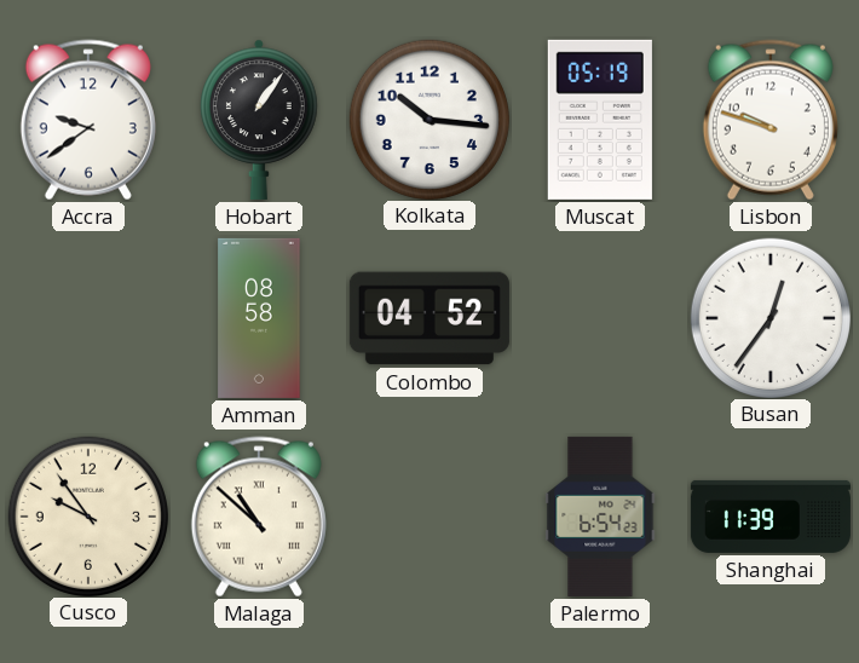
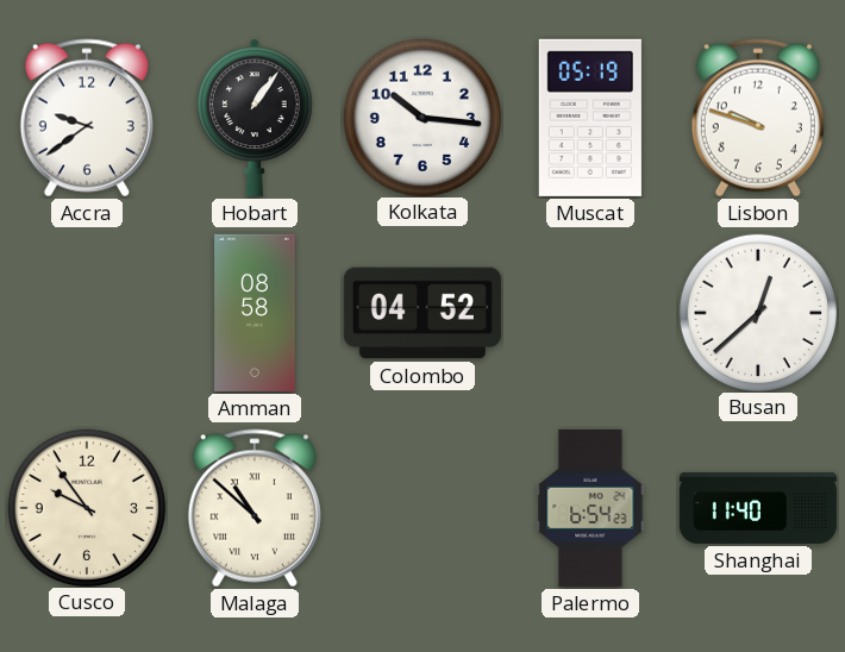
Busan: 12:36 -> 12:38 (757, 312)
Shanghai: 11:39 -> 11:40 (758, 508)
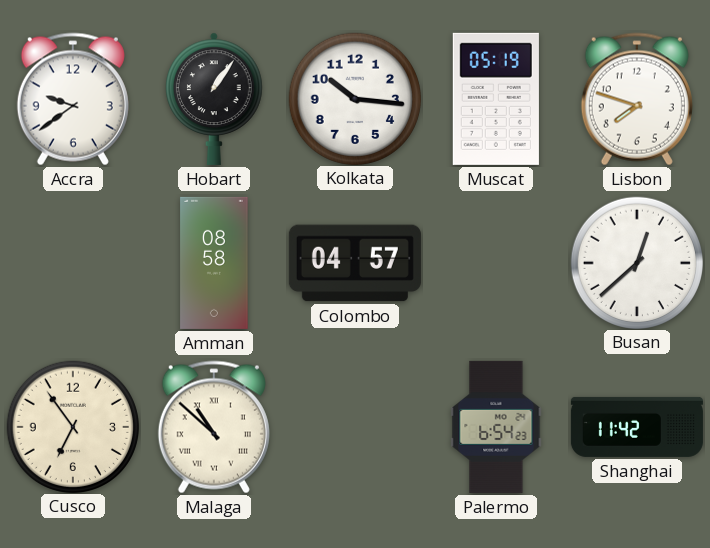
Lisbon: 9:48 -> 7:48 (637, 99)
Colombo: 04:52 -> 04:57 (355, 263)
Cusco: 9:54 -> 6:54 (72, 426)
Shanghai: 11:40 -> 11:42 (637, 427)
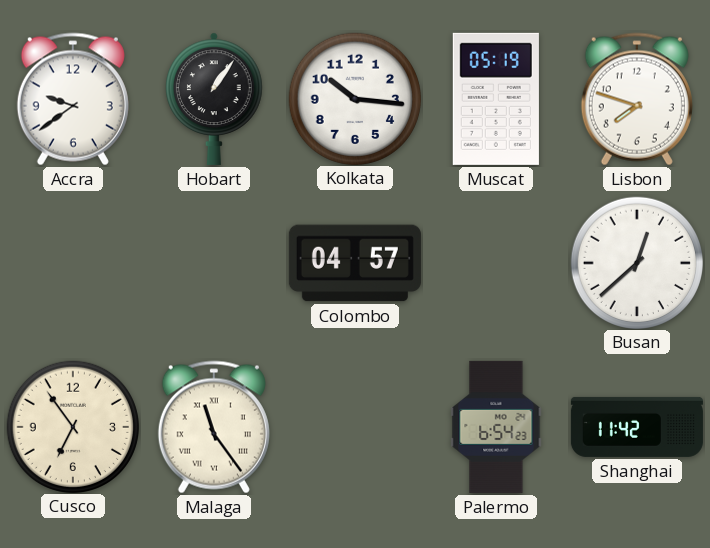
Amman: 08:58 -> none (214, 263)
Malaga: 10:52 -> 11:24 (214, 427)
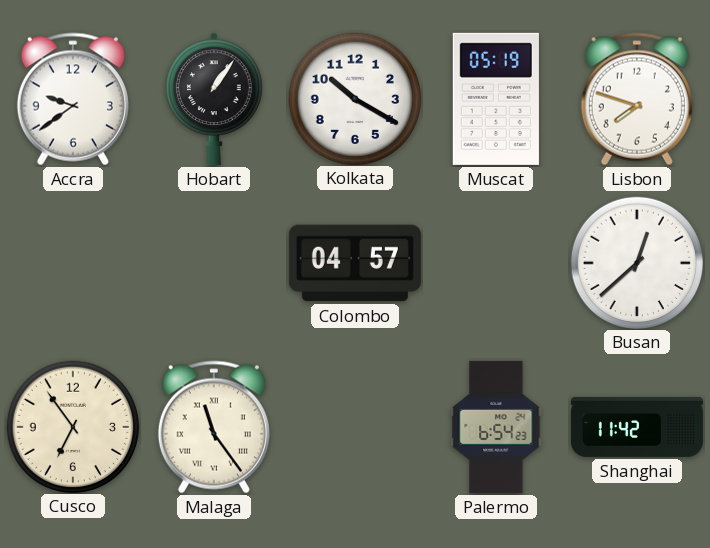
Kolkata: 10:16 -> 10:20 (354, 98)
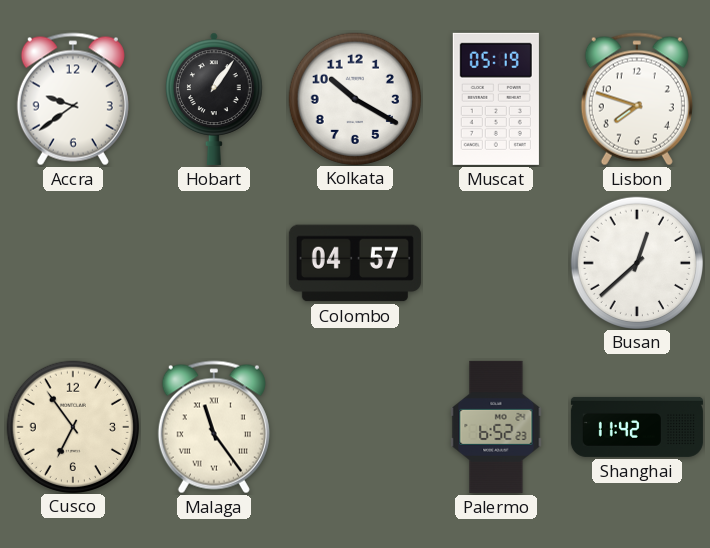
Palermo: 6:54 -> 6:52 (496, 427)
